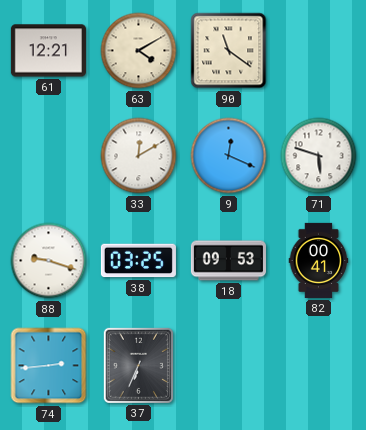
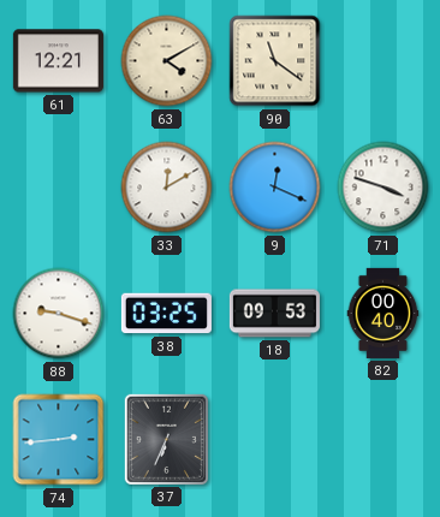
71: 5:48 -> 3:48 (383, 188)
82: 00:41 -> 00:40 (383, 313)
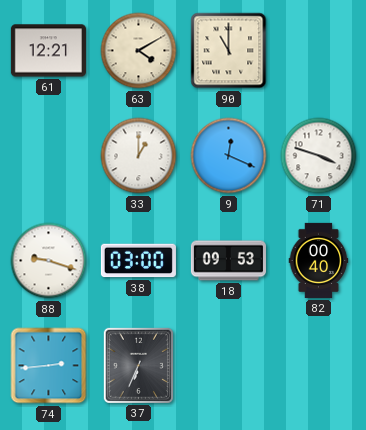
90: 11:21 -> 11:00 (229, 51)
33: 12:10 -> 1:00 (139, 156)
38: 03:25 -> 03:00 (138, 261)
